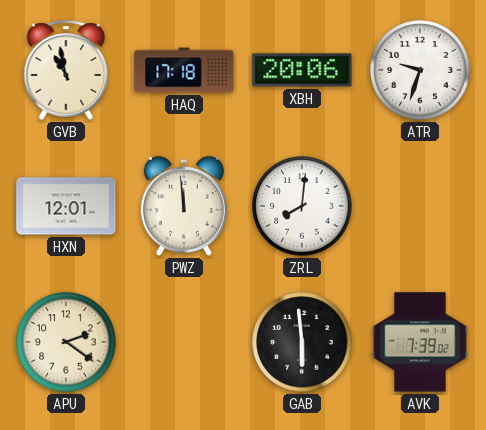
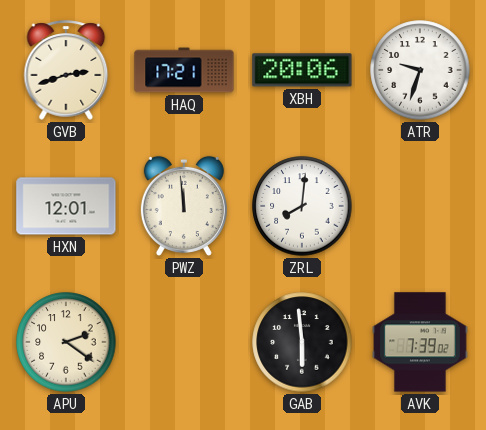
GVB: 10:58 -> 2:42 (66, 70)
HAQ: 17:18 -> 17:21 (184, 70)
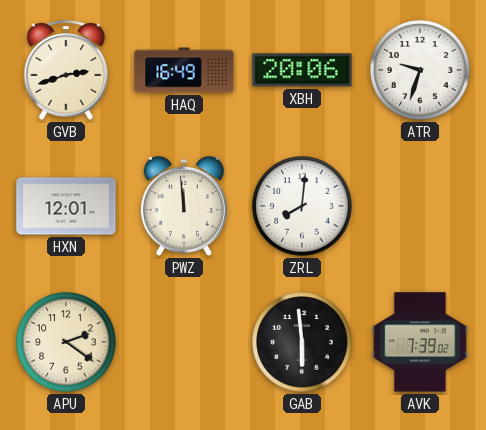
HAQ: 17:21 -> 16:49 (184, 70)
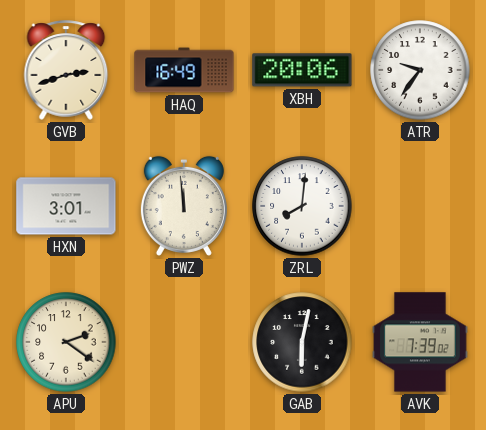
ATR: 9:33 -> 9:36 (420, 70)
HXN: 12:01 -> 3:01 (66, 206)
GAB: 5:59 -> 6:02 (302, 342)
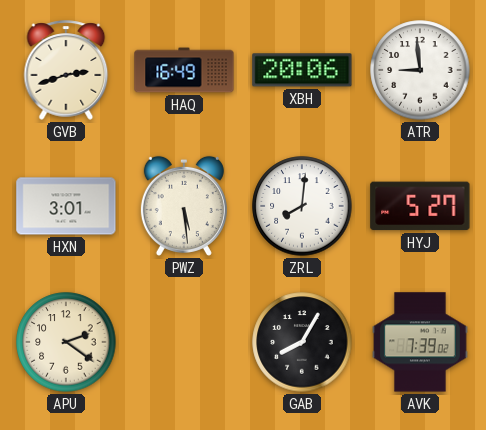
ATR: 9:36 -> 8:59 (420, 70)
PWZ: 11:59 -> 5:29 (184, 206)
HYJ: none -> 5:27 (420, 206)
GAB: 6:02 -> 8:05 (302, 342)
